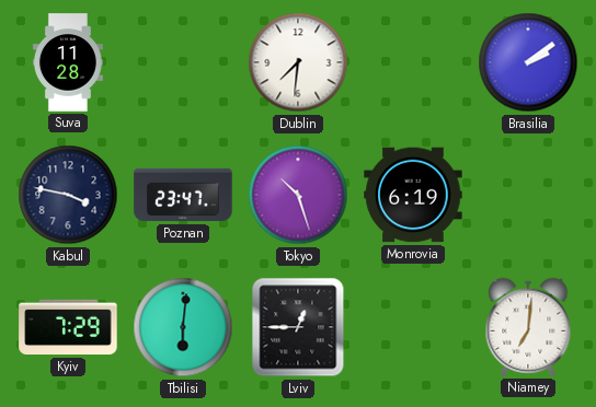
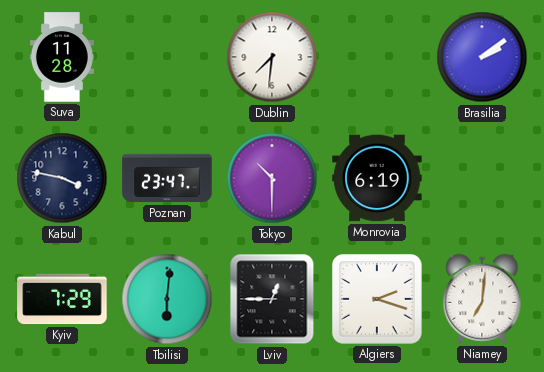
Tokyo: 10:27 -> 10:30 (272, 178)
Algiers: none -> 2:18 (377, 299)
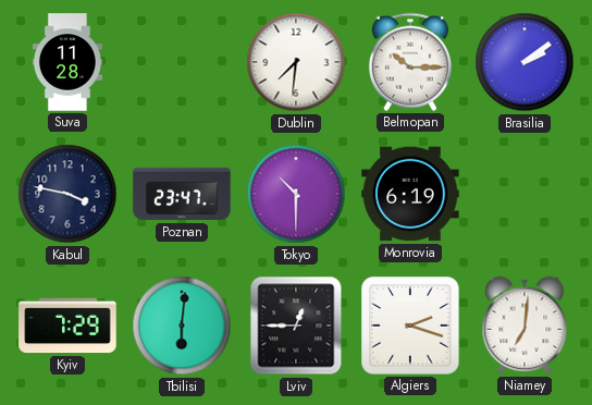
Belmopan: none -> 10:15 (410, 62)
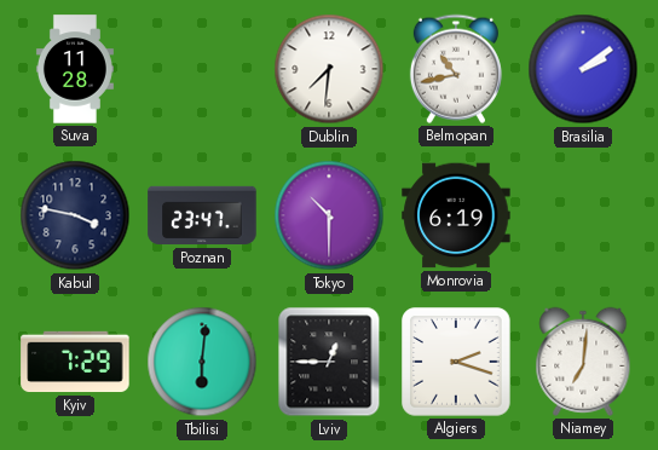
Belmopan: 10:15 -> 10:43 (456, 69)
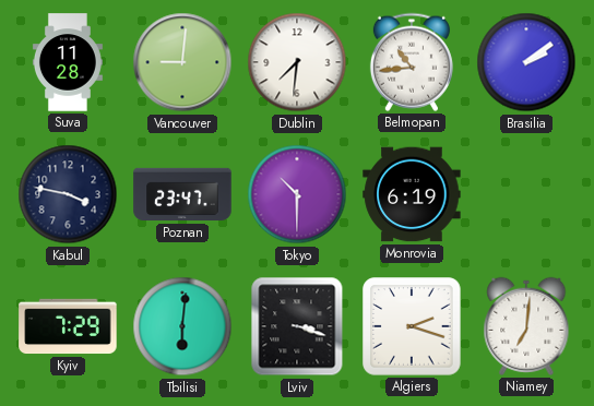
Vancouver: none -> 9:01 (182, 62)
Belmopan: 10:43 -> 10:44 (412, 62)
Lviv: 12:45 -> 3:18 (297, 326)
